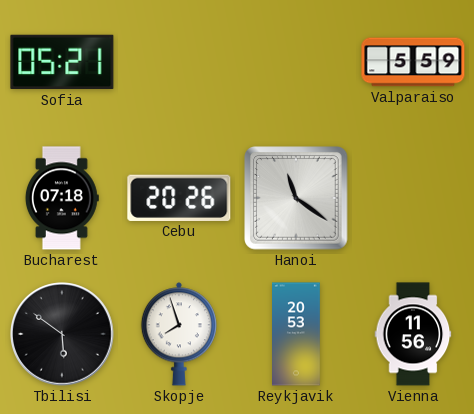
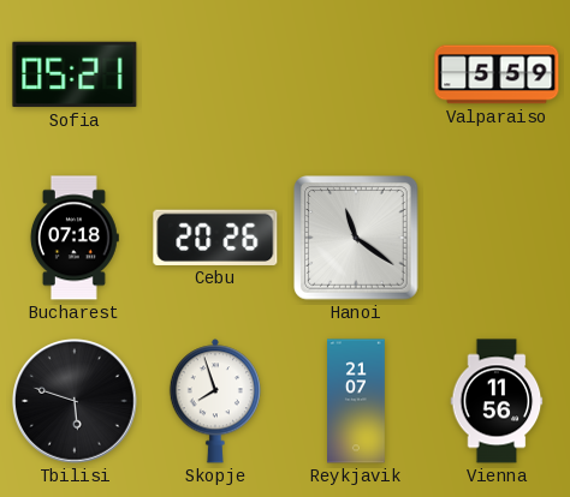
Tbilisi: 5:51 -> 5:48 (76, 402)
Reykjavik: 20:53 -> 21:07 (357, 401)
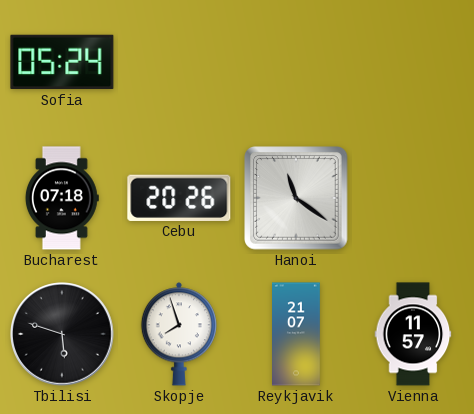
Sofia: 05:21 -> 05:24 (62, 62)
Valparaiso: 5:59 -> none (497, 74)
Vienna: 11:56 -> 11:57 (413, 334)
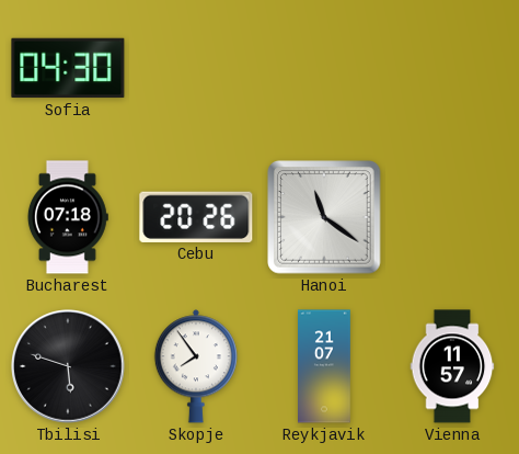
Sofia: 05:24 -> 04:30 (68, 68)
Skopje: 7:57 -> 7:54 (195, 366)
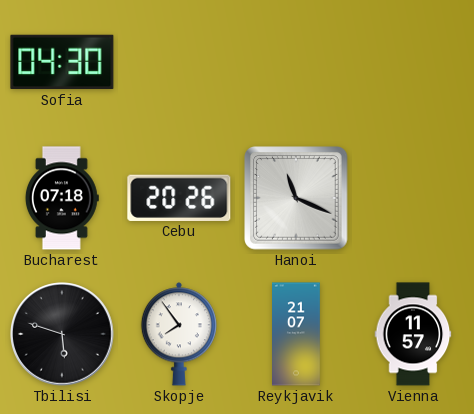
Hanoi: 11:21 -> 11:19 (296, 198)
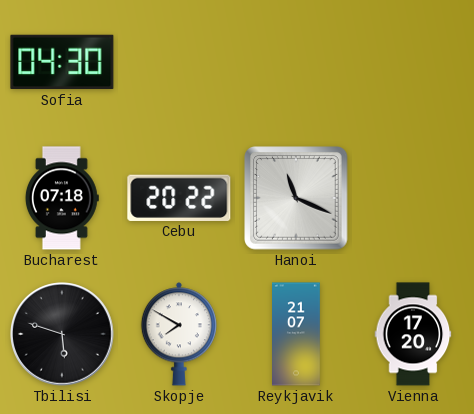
Cebu: 20:26 -> 20:22 (179, 198)
Skopje: 7:54 -> 7:50 (178, 334)
Vienna: 11:57 -> 17:20 (413, 334)
